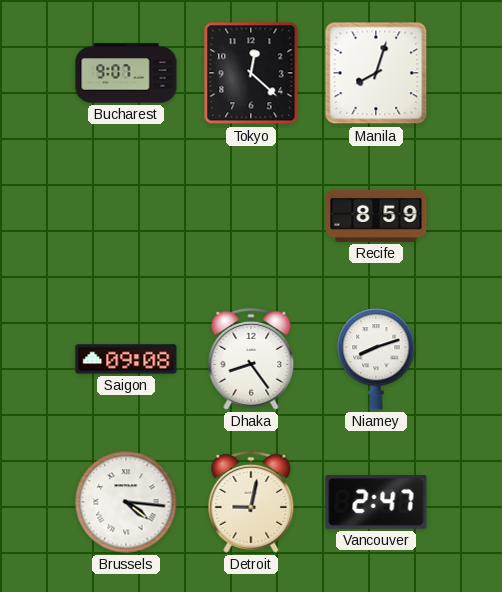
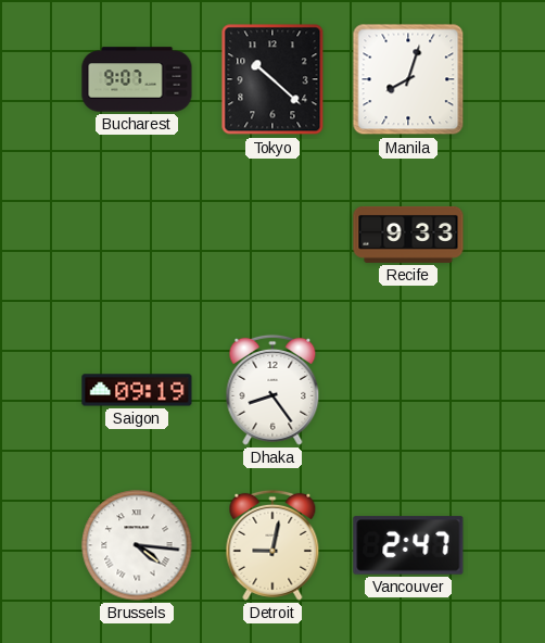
Tokyo: 12:22 -> 10:22 (272, 79)
Recife: 8:59 -> 9:33 (408, 235)
Saigon: 09:08 -> 09:19 (137, 390)
Niamey: 8:12 -> none (376, 359)
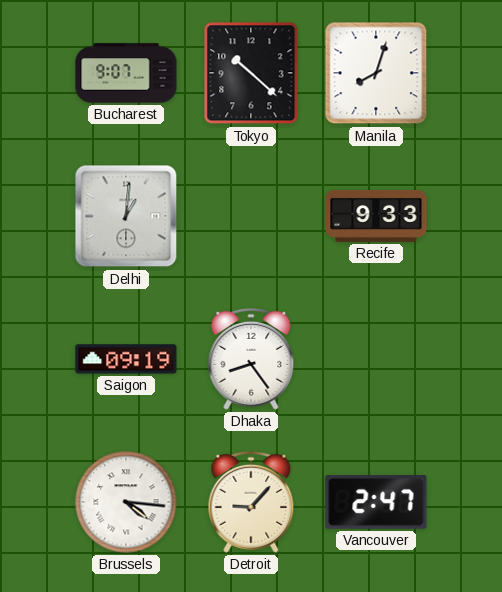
Delhi: none -> 1:01 (126, 216)
Detroit: 9:02 -> 9:07 (251, 502)
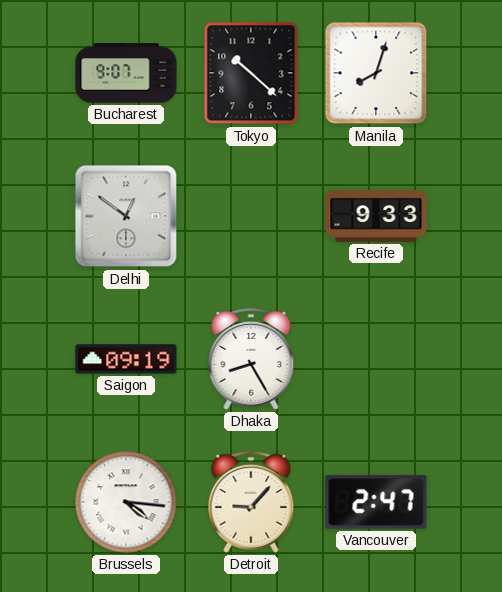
Delhi: 1:01 -> 12:51 (126, 216)
Dhaka: 8:24 -> 8:25 (251, 359)
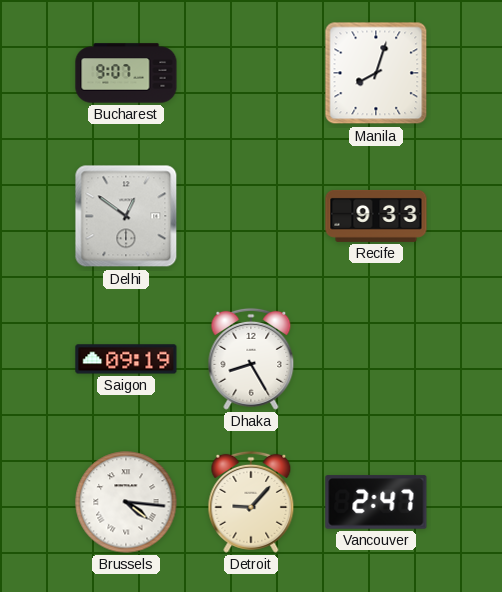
Tokyo: 10:22 -> none (251, 73)
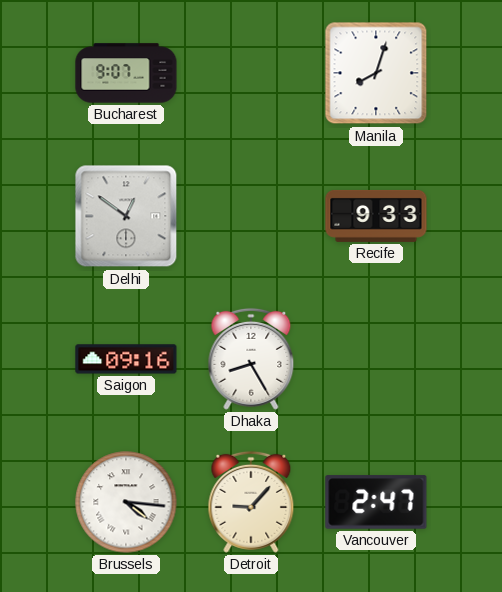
Saigon: 09:19 -> 09:16 (126, 359)
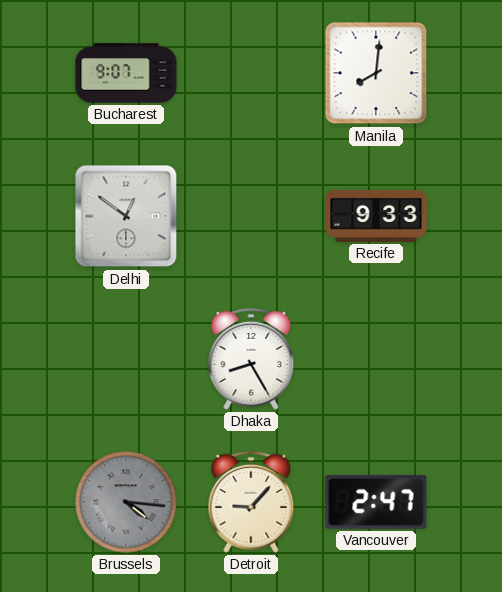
Manila: 8:03 -> 8:01 (376, 73)
Saigon: 09:16 -> none (126, 359)
Brussels dial: white -> grey (126, 502)
